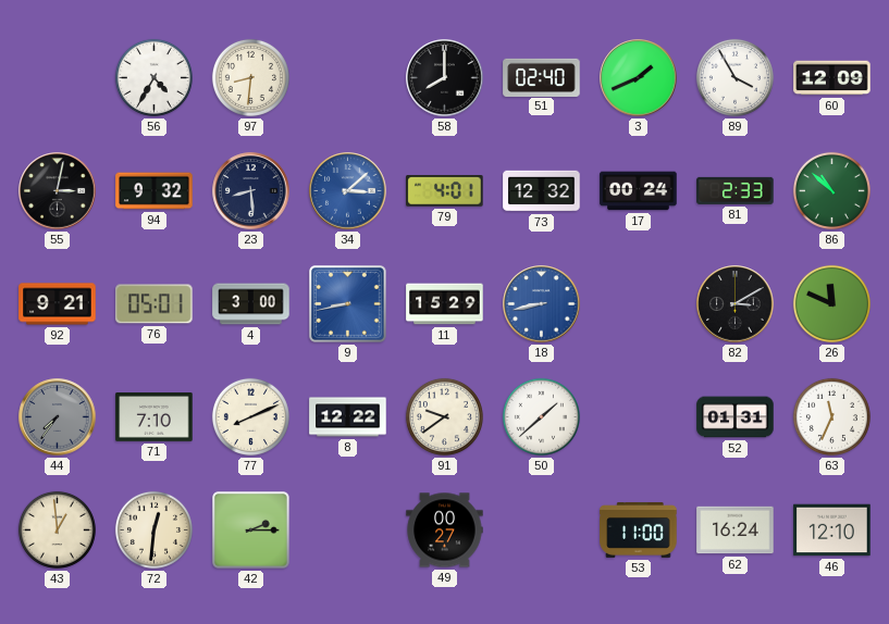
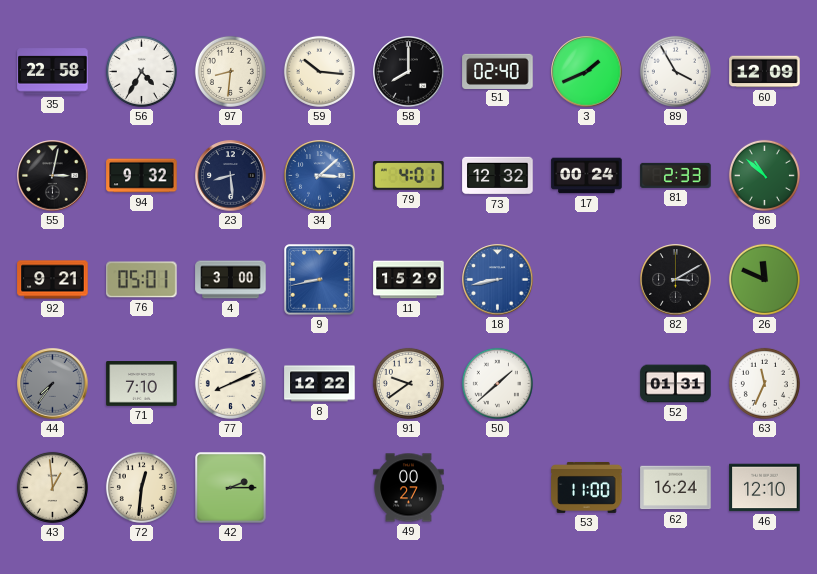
35: none -> 22:58 (53, 72)
59: none -> 10:16 (319, 71)
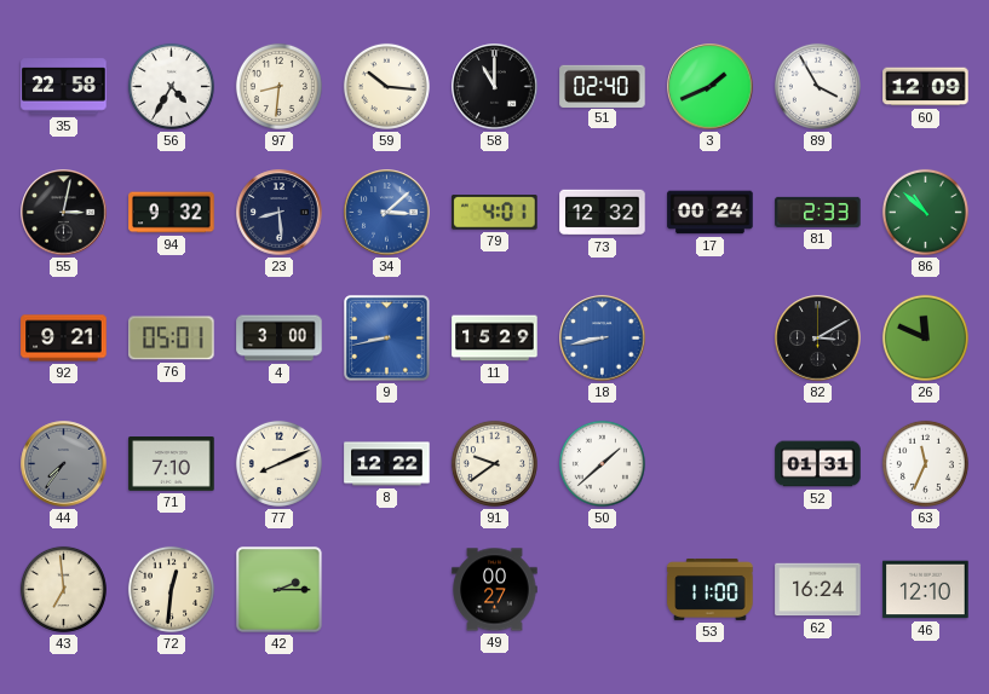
58: 8:00 -> 11:00 (495, 87)
43: 12:59 -> 6:59 (63, 589)
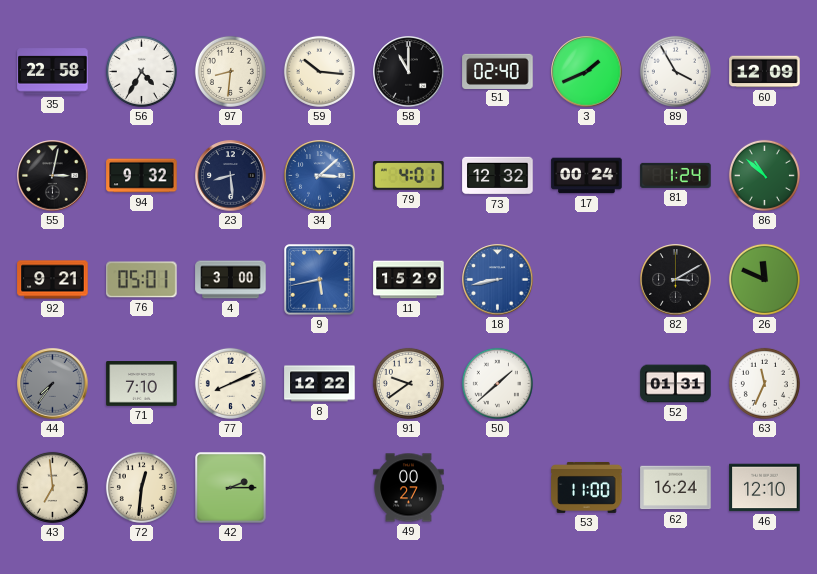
81: 2:33 -> 1:24 (676, 175)
9: 8:43 -> 5:43 (320, 280)
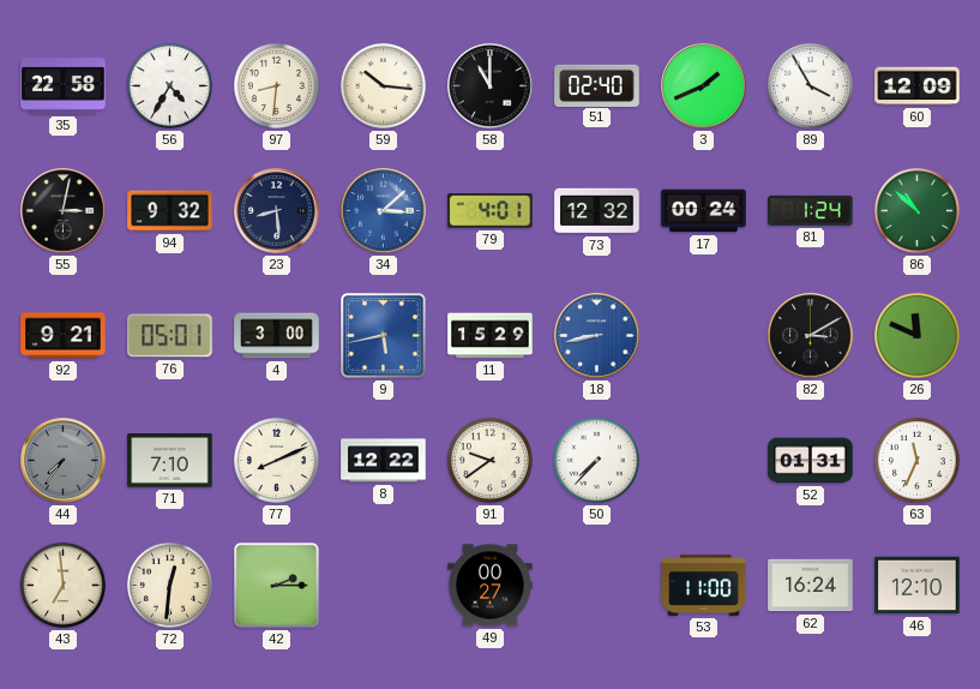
50: 1:38 -> 7:37 (596, 460)
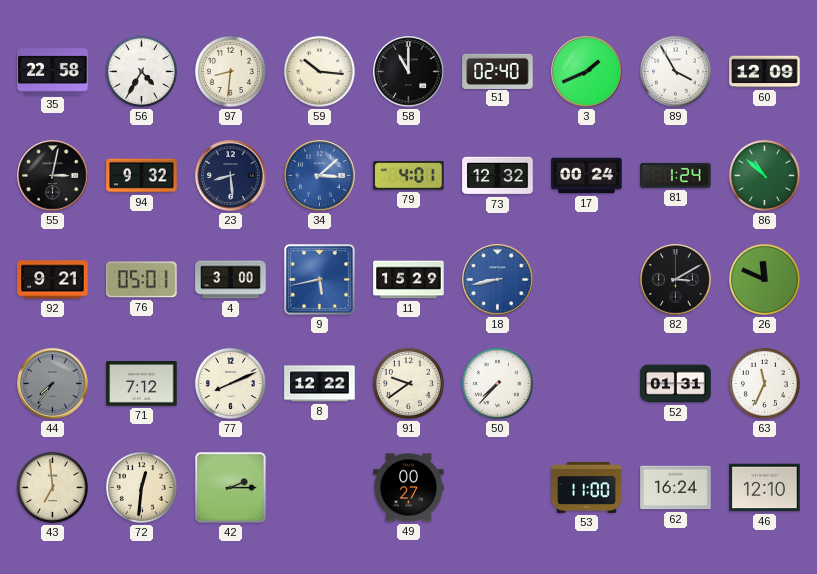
71: 7:10 -> 7:12 (142, 384)
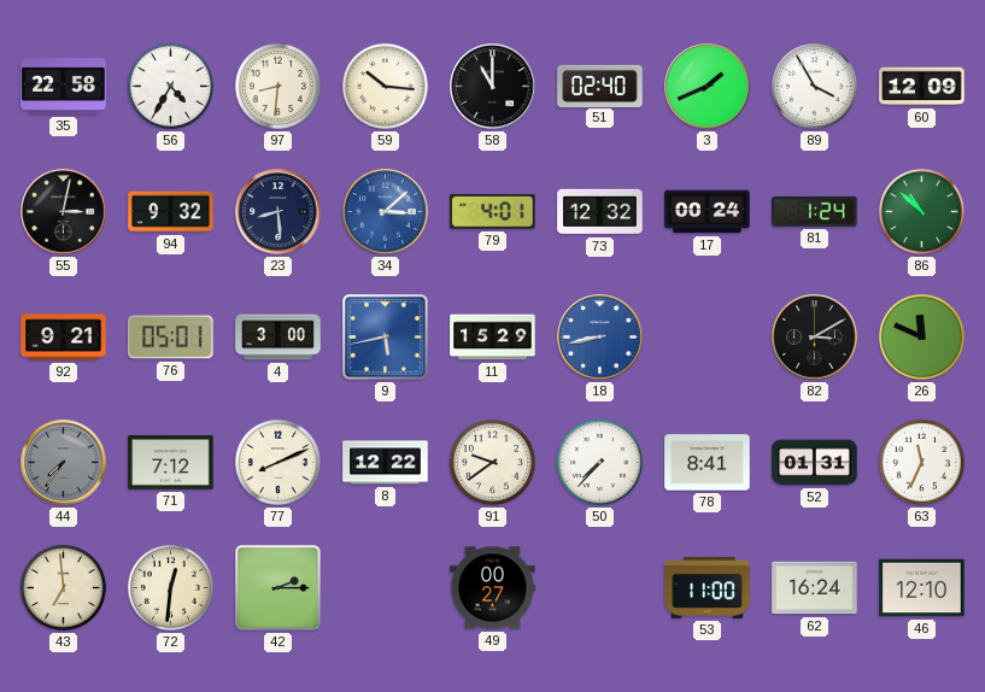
78: none -> 8:41 (708, 463)
